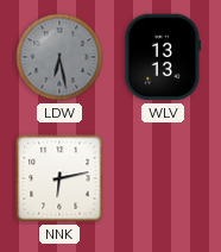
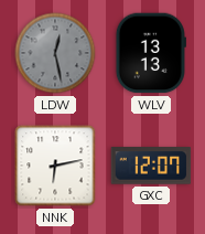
LDW: 6:28 -> 12:28 (55, 53)
GXC: none -> 12:07 (151, 166)
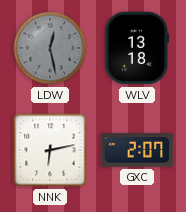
WLV: 13:13 -> 13:18 (137, 48)
GXC: 12:07 -> 2:07 (137, 150)
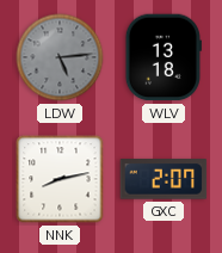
LDW: 12:28 -> 5:14 (60, 57)
NNK: 6:13 -> 8:13 (60, 179)
